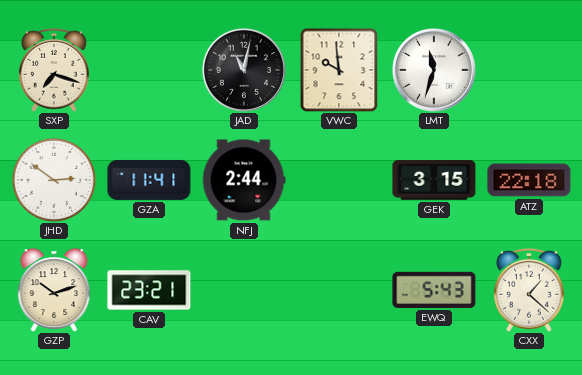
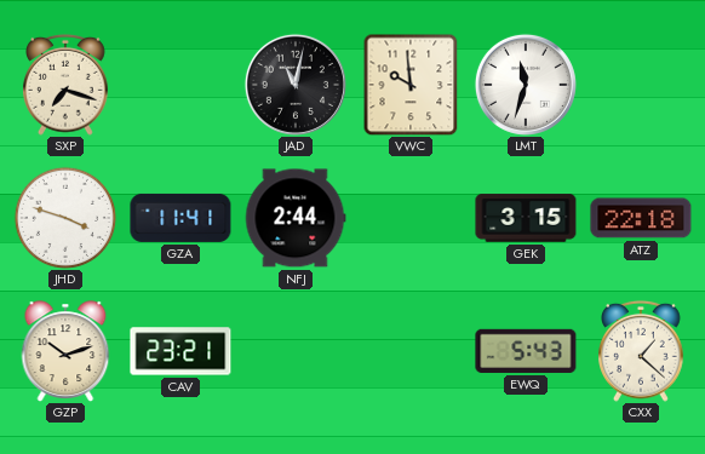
JHD: 2:51 -> 3:48 (64, 217)
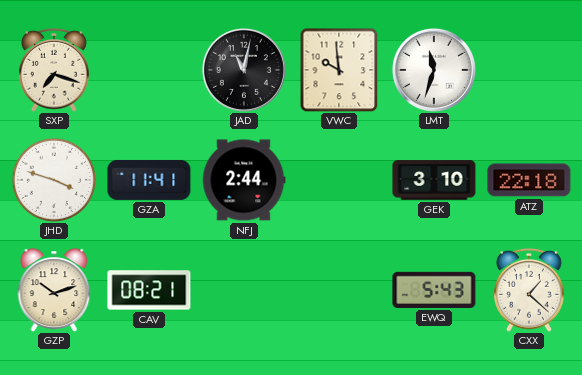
GEK: 3:15 -> 3:10 (434, 180)
CAV: 23:21 -> 08:21 (149, 290)
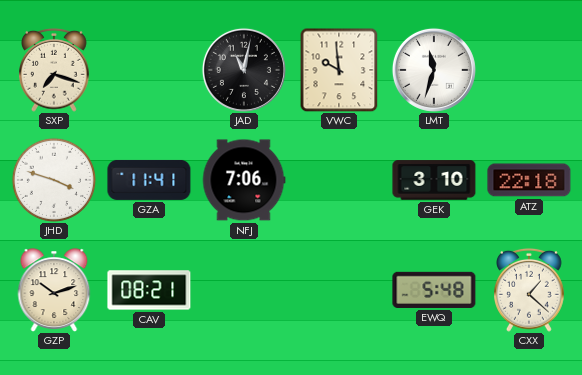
NFJ: 2:44 -> 7:06 (244, 180)
EWQ: 5:43 -> 5:48 (434, 290)
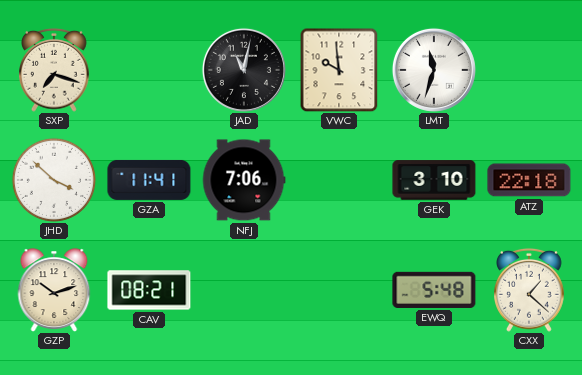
JHD: 3:48 -> 3:52 (53, 179)
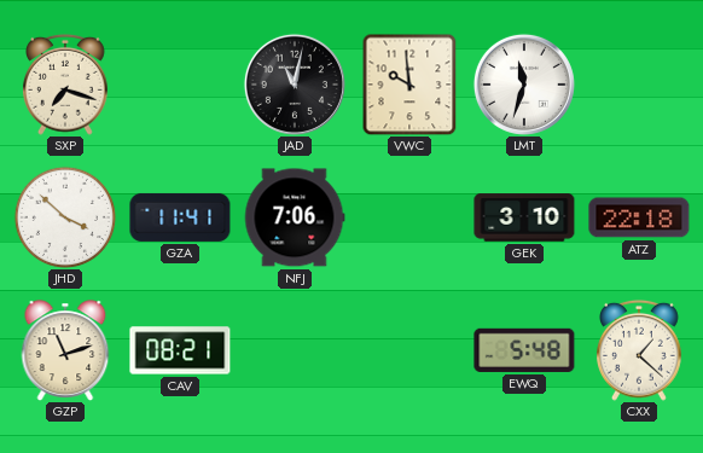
GZP: 10:12 -> 11:12 (65, 350)
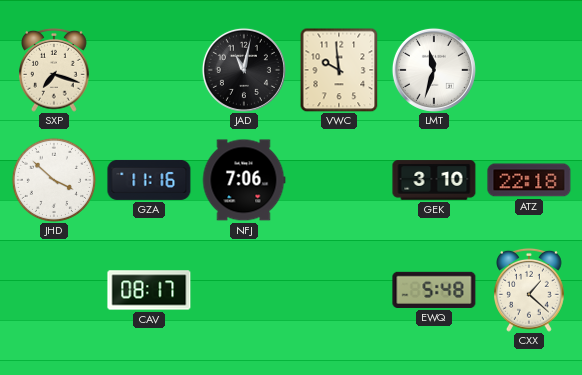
GZA: 11:41 -> 11:16 (149, 180)
GZP: 11:12 -> none (65, 350)
CAV: 08:21 -> 08:17 (149, 290)
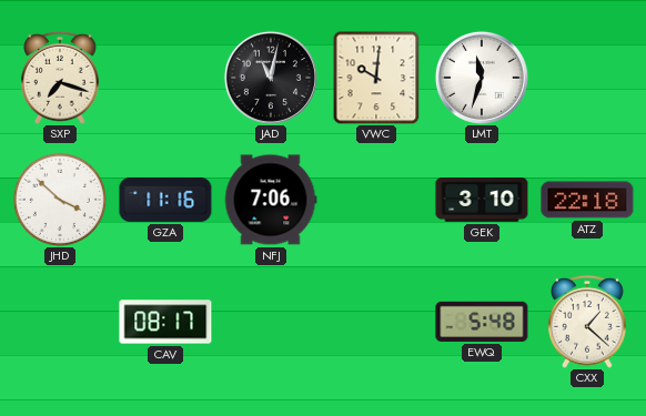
VWC: 9:59 -> 10:01 (376, 78)
